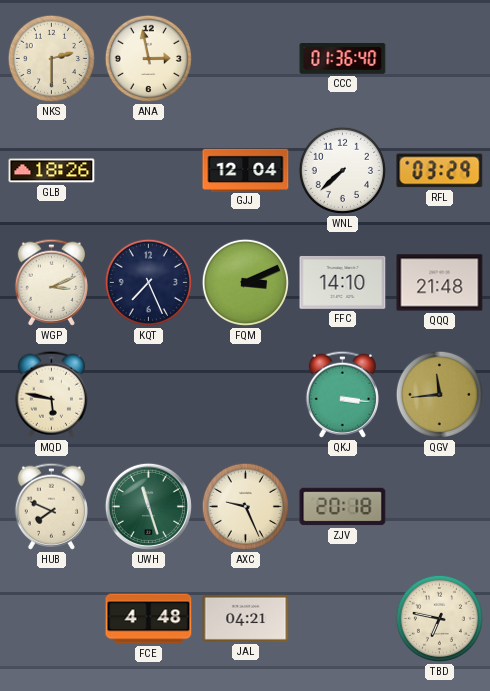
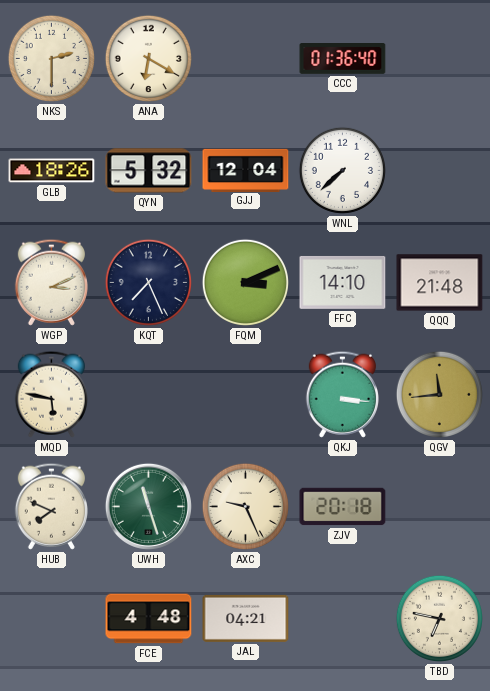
ANA: 2:58 -> 6:20 (148, 58)
QYN: none -> 5:32 (149, 171)
RFL: 03:29 -> none (440, 171)
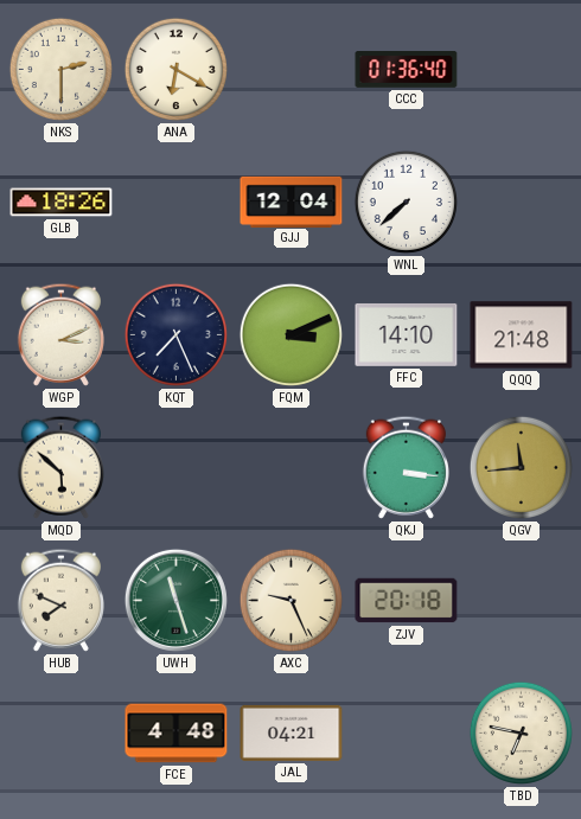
QYN: 5:32 -> none (149, 171)
MQD: 5:47 -> 5:52 (60, 467)
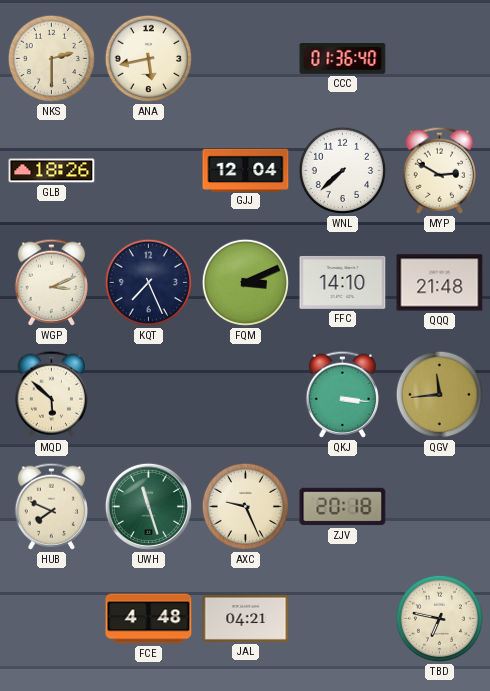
ANA: 6:20 -> 5:43 (148, 58)
MYP: none -> 2:50 (439, 170)
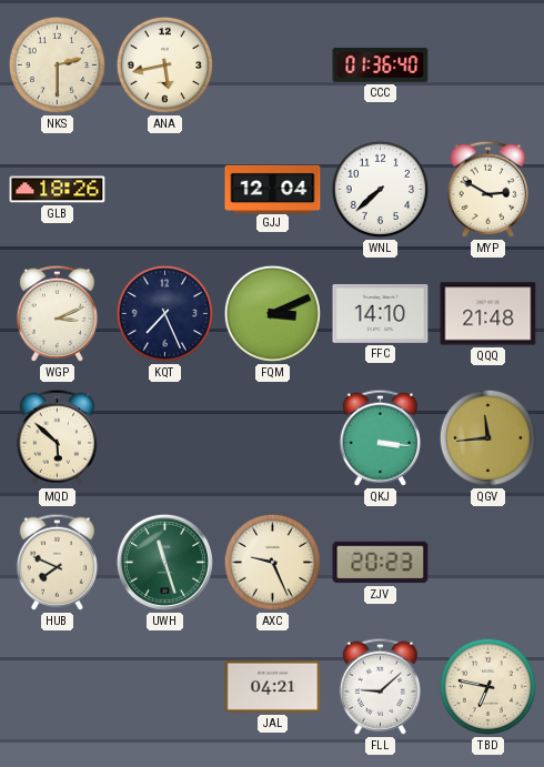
ZJV: 20:18 -> 20:23 (381, 563)
FCE: 4:48 -> none (149, 619)
FLL: none -> 9:08 (380, 686)
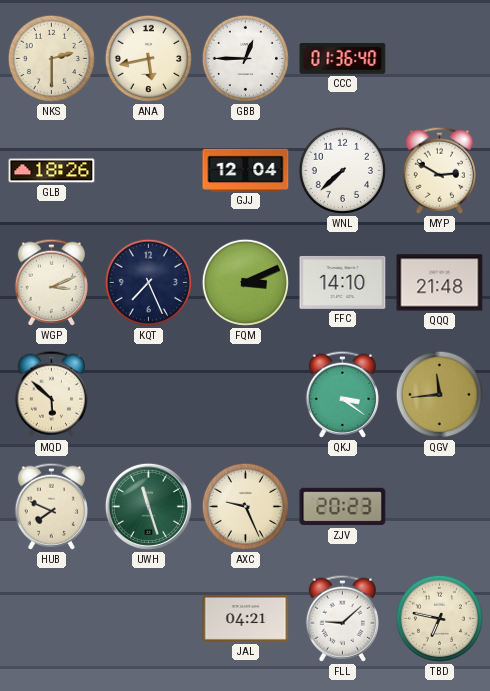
GBB: none -> 12:45 (245, 58)
QKJ: 3:16 -> 3:21 (342, 394)
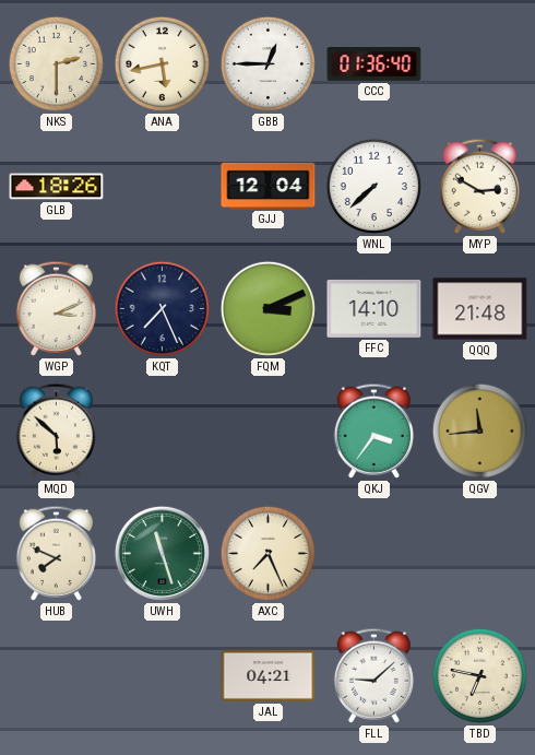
QKJ: 3:21 -> 3:36 (373, 430)
AXC: 9:26 -> 7:26 (267, 553)
ZJV: 20:23 -> none (343, 507)
